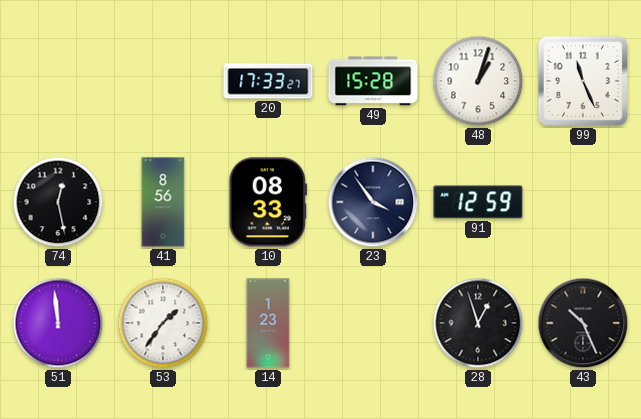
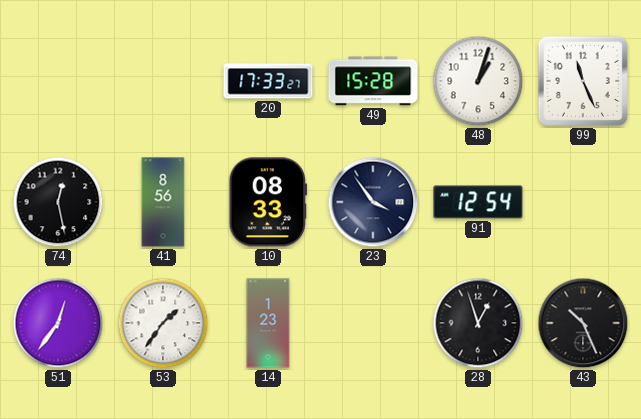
91: 12:59 -> 12:54 (478, 202)
51: 11:59 -> 12:36 (58, 323)
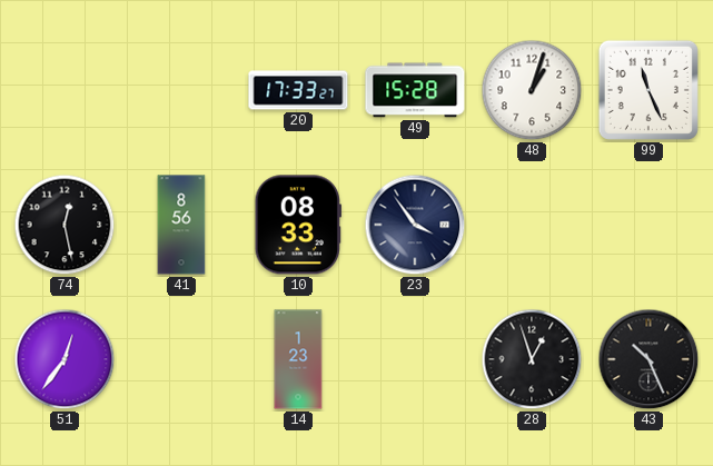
91: 12:54 -> none (478, 202)
53: 1:36 -> none (163, 323)
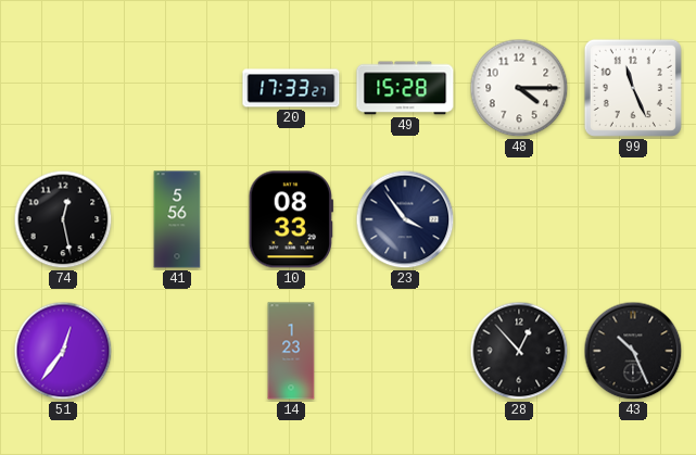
48: 1:03 -> 4:15 (519, 88)
41: 8:56 -> 5:56 (177, 219)
28: 12:57 -> 12:53 (519, 351)
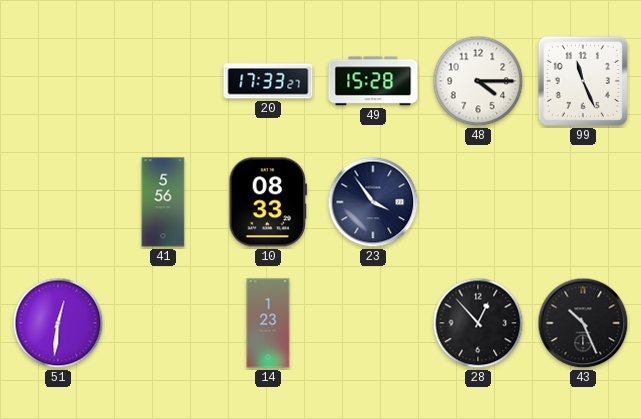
74: 12:28 -> none (63, 219)
51: 12:36 -> 12:31 (58, 323)
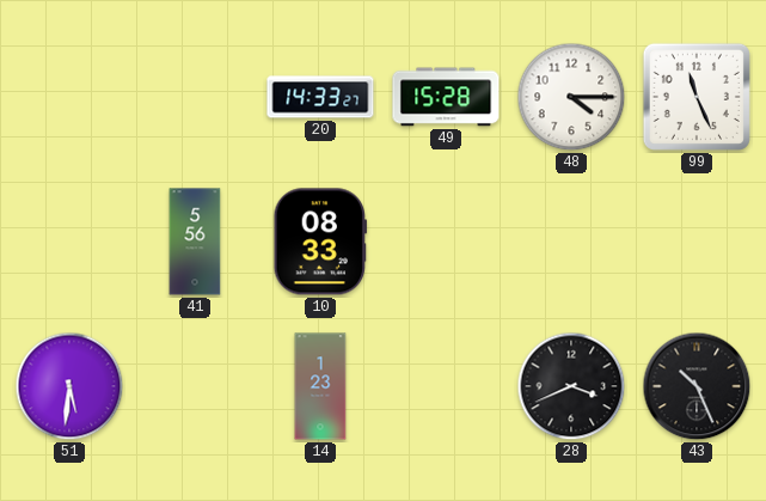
20: 17:33 -> 14:33 (320, 97)
23: 3:54 -> none (373, 202)
51: 12:31 -> 5:31 (69, 386)
28: 12:53 -> 3:41 (571, 386)
